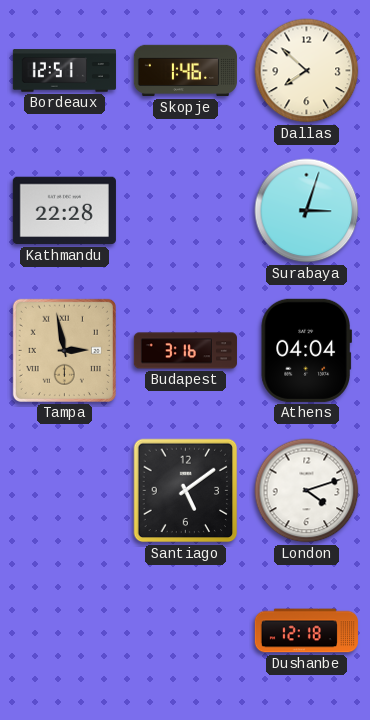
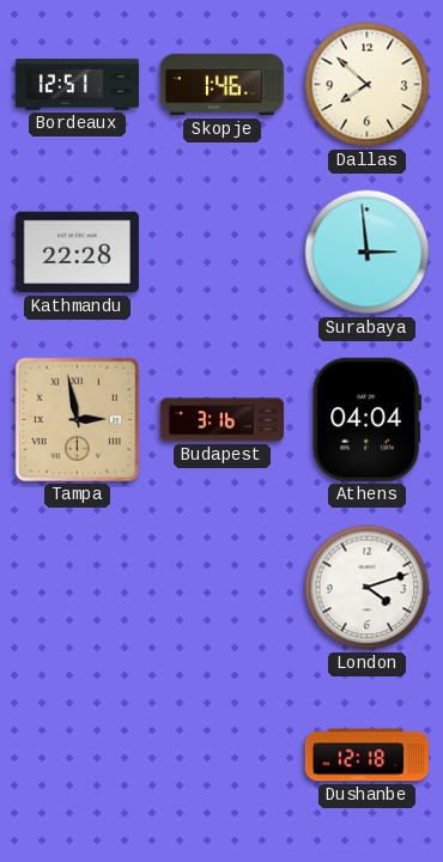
Surabaya: 3:03 -> 2:59 (368, 253)
Santiago: 5:09 -> none (186, 491)
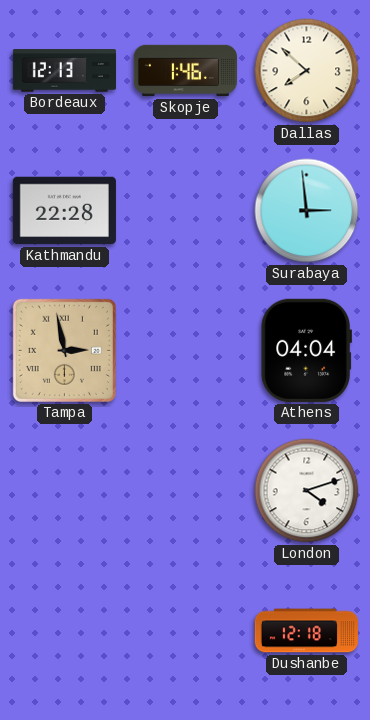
Bordeaux: 12:51 -> 12:13 (64, 71)
Budapest: 3:16 -> none (221, 420)
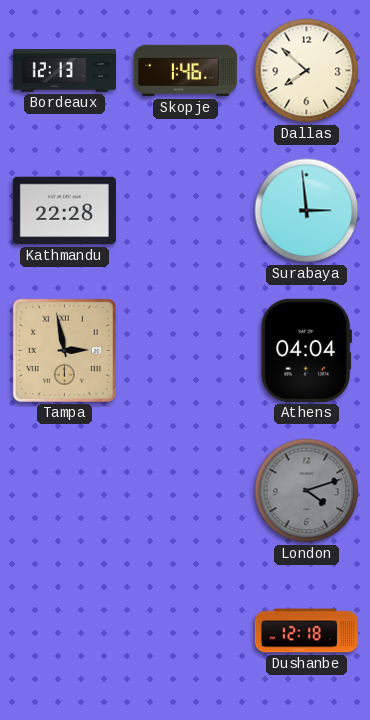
London dial: white -> grey (307, 491)
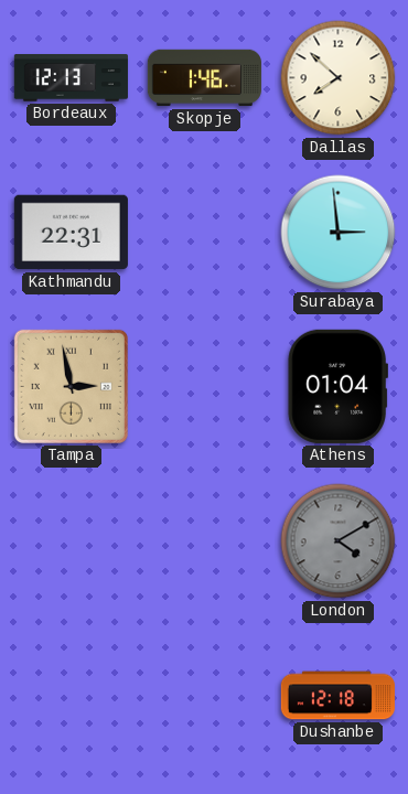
Kathmandu: 22:28 -> 22:31 (71, 233)
Athens: 04:04 -> 01:04 (337, 386)
London: 4:12 -> 4:10 (339, 541)
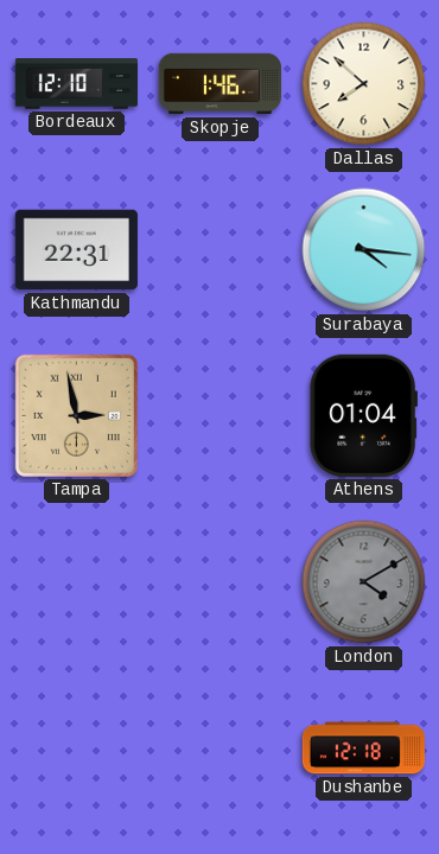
Bordeaux: 12:13 -> 12:10 (76, 84)
Surabaya: 2:59 -> 4:16 (364, 250)
